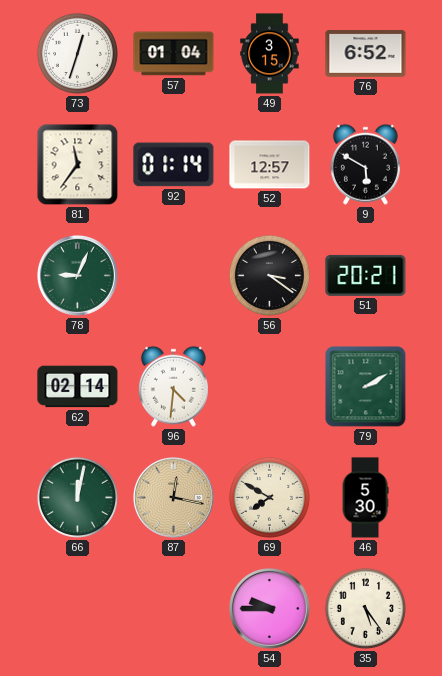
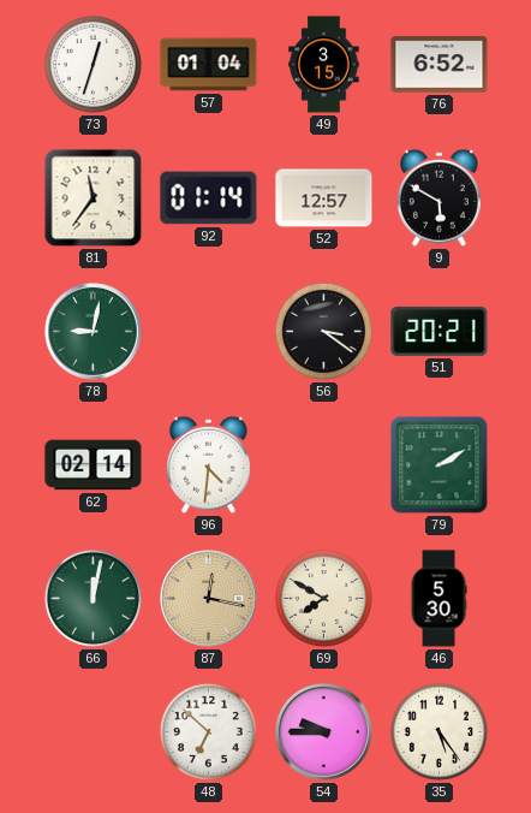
78: 9:04 -> 9:02 (94, 332)
48: none -> 6:52 (208, 731)
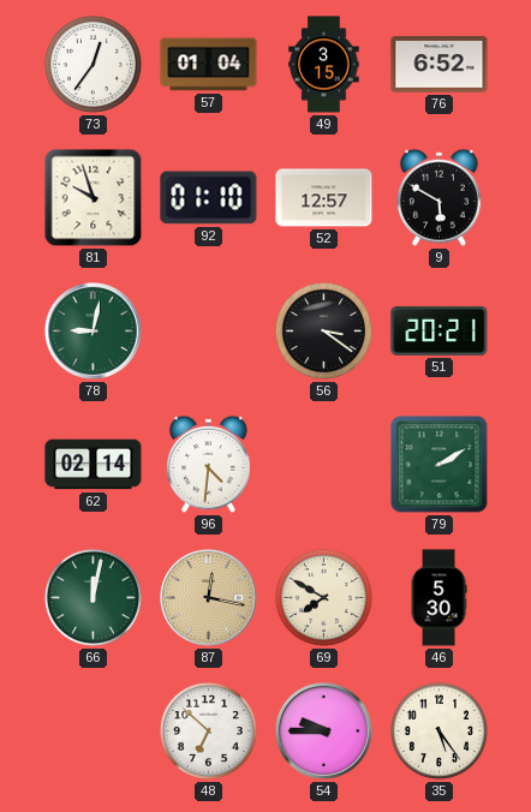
73: 12:33 -> 12:36 (93, 64)
81: 11:36 -> 9:57 (94, 198)
92: 01:14 -> 01:10 (209, 198)
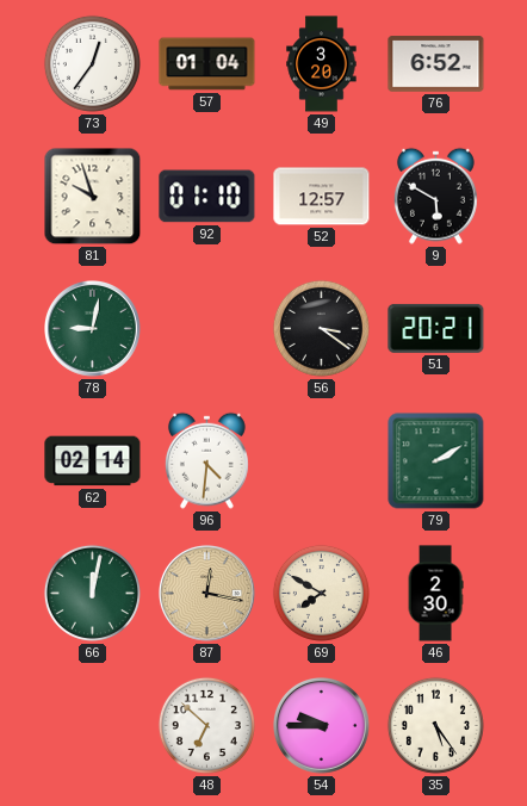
49: 3:15 -> 3:20 (322, 64)
46: 5:30 -> 2:30 (435, 594)
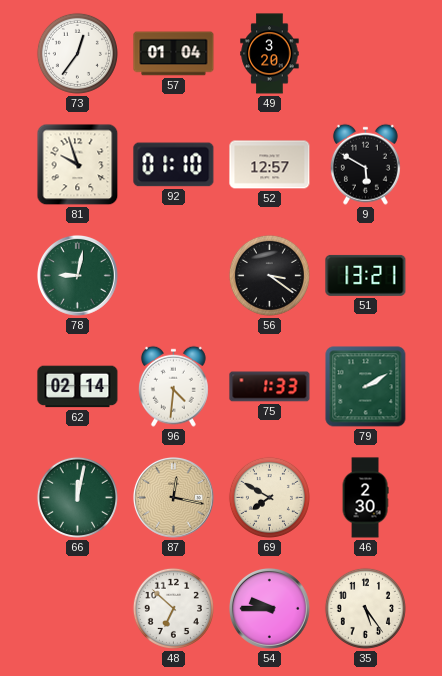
76: 6:52 -> none (436, 64)
51: 20:21 -> 13:21 (366, 275)
75: none -> 1:33 (270, 387)
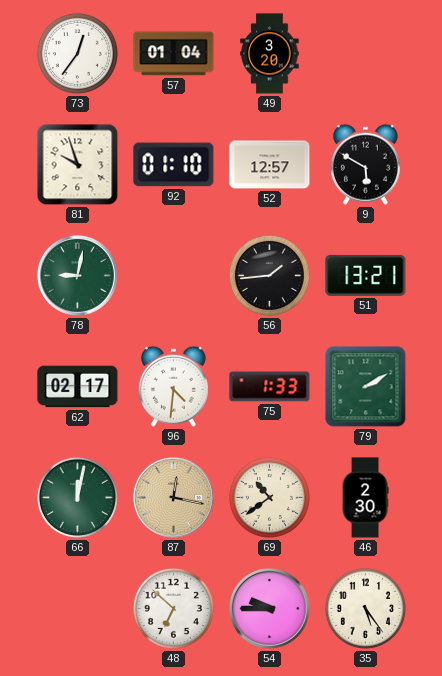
56: 3:21 -> 1:44 (269, 275)
62: 02:14 -> 02:17 (78, 387)
69: 7:50 -> 10:39 (269, 497)
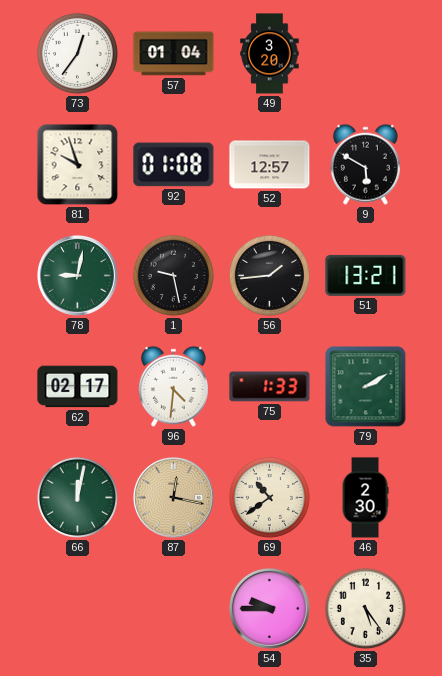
92: 01:10 -> 01:08 (174, 165)
1: none -> 9:28 (173, 275)
48: 6:52 -> none (173, 608)
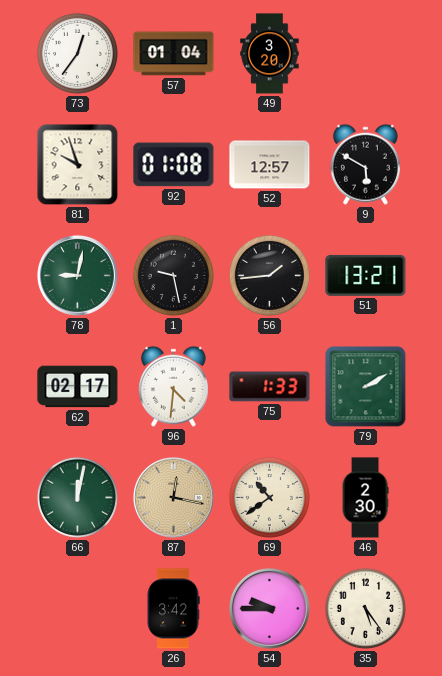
26: none -> 3:42 (173, 609)
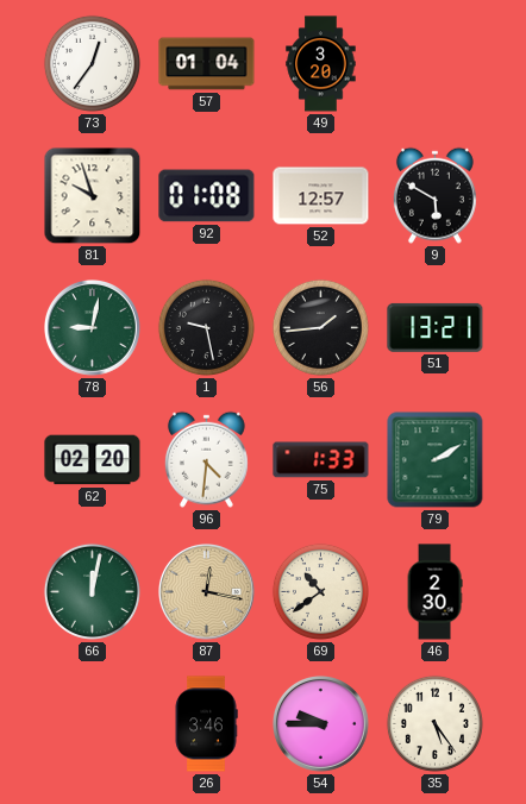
62: 02:17 -> 02:20 (93, 460)
26: 3:42 -> 3:46 (206, 724)
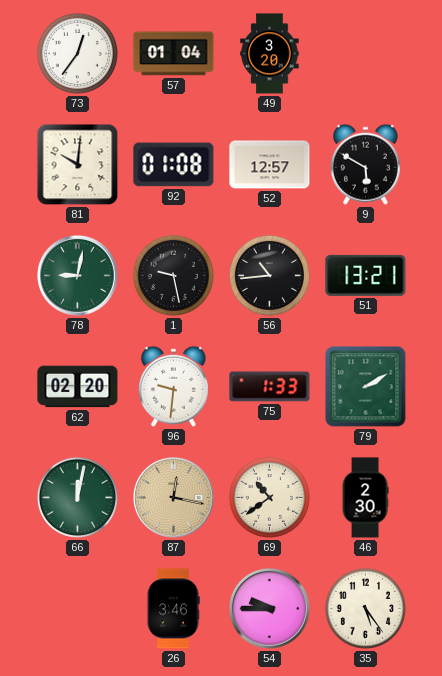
81: 9:57 -> 10:01 (78, 165)
56: 1:44 -> 10:44 (269, 275)
96: 4:31 -> 9:31 (173, 386)
